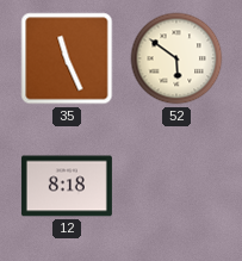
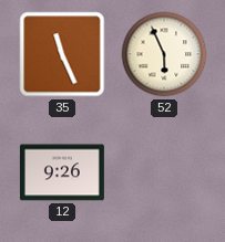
52: 5:51 -> 5:56 (164, 54)
12: 8:18 -> 9:26 (62, 172)
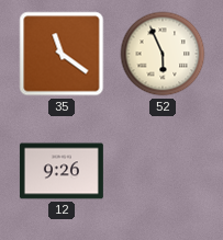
35: 11:26 -> 11:21 (62, 54)
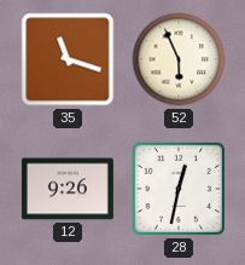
35: 11:21 -> 11:18 (68, 59)
28: none -> 12:32 (179, 189)
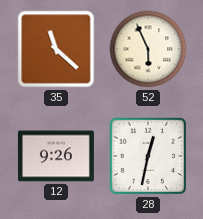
35: 11:18 -> 11:22 (56, 49)
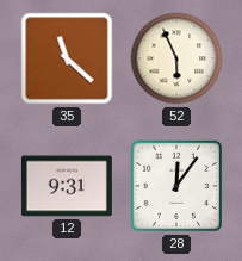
12: 9:26 -> 9:31 (67, 186)
28: 12:32 -> 12:06 (176, 186)
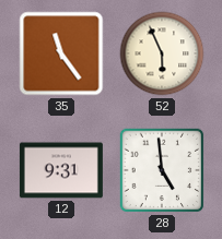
35: 11:22 -> 11:24 (61, 53)
28: 12:06 -> 4:59 (162, 170)
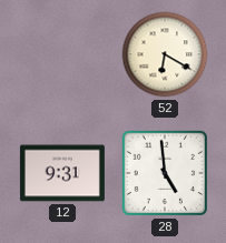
35: 11:24 -> none (61, 53)
52: 5:56 -> 6:20 (165, 54)
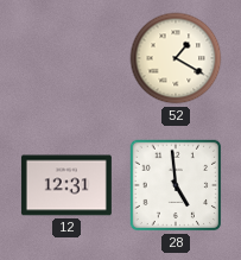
52: 6:20 -> 1:20 (176, 58)
12: 9:31 -> 12:31 (66, 185)
